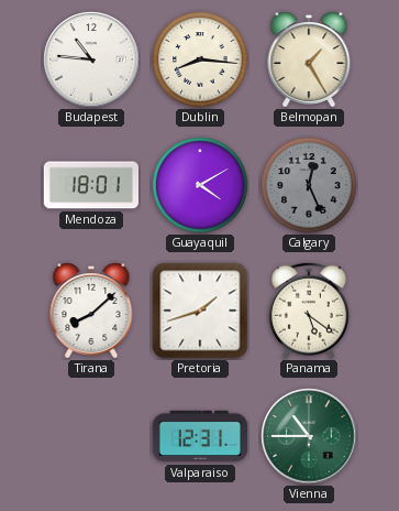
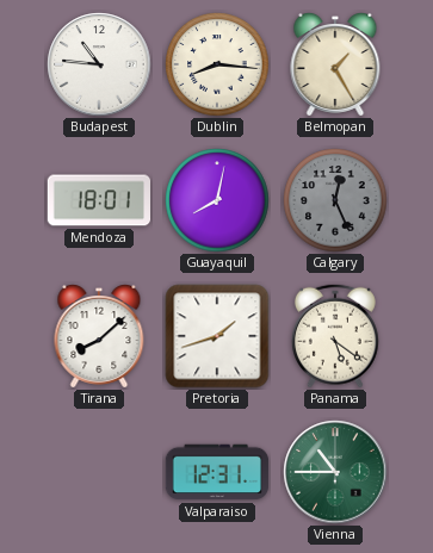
Guayaquil: 4:10 -> 8:02 (217, 200)
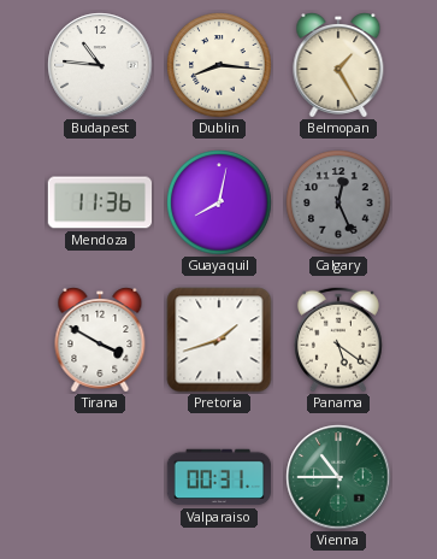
Mendoza: 18:01 -> 11:36 (99, 202)
Tirana: 8:08 -> 3:50 (100, 341)
Valparaiso: 12:31 -> 00:31 (219, 477)
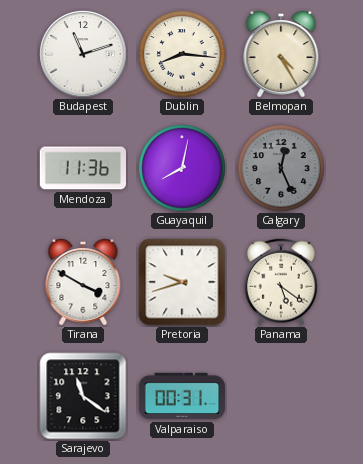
Budapest: 10:46 -> 11:12 (83, 54)
Belmopan: 1:25 -> 4:25 (281, 55)
Pretoria: 1:42 -> 9:42 (182, 282)
Sarajevo: none -> 11:21 (83, 396)
Vienna: 10:45 -> none (338, 477)
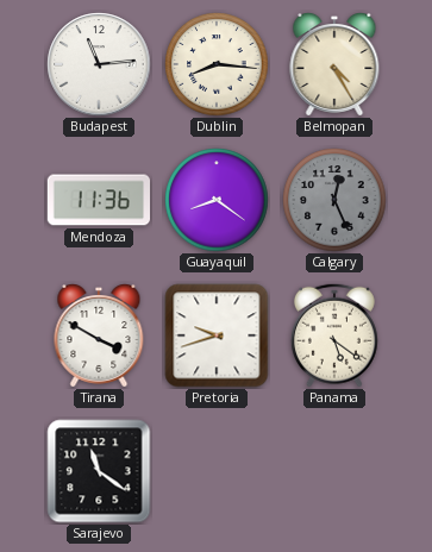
Budapest: 11:12 -> 11:14 (99, 64)
Guayaquil: 8:02 -> 8:21 (217, 200)
Valparaiso: 00:31 -> none (182, 396)
